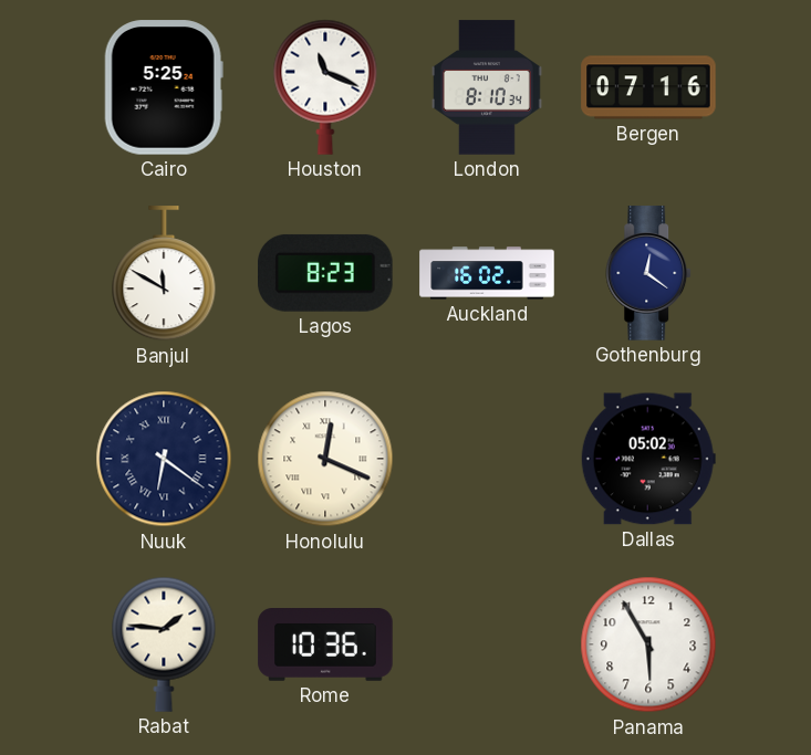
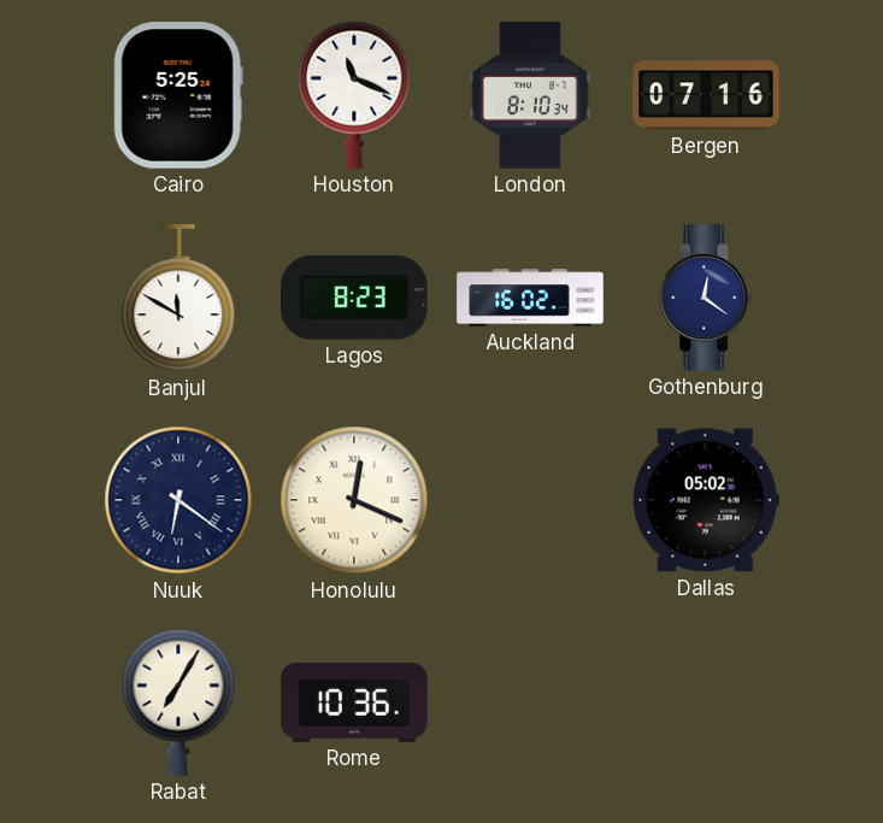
Rabat: 1:46 -> 7:05 (178, 703)
Panama: 5:55 -> none (648, 644)
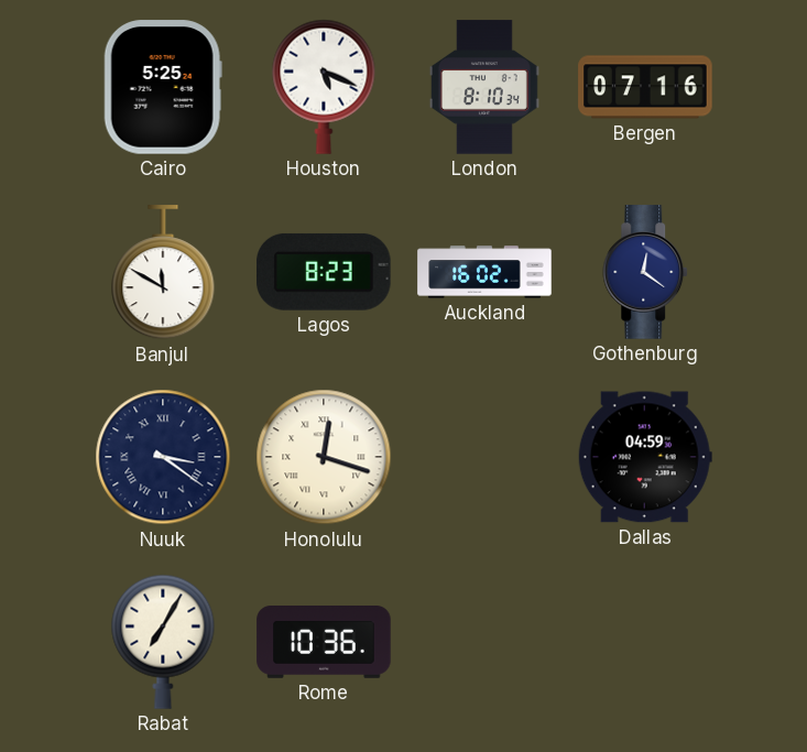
Houston: 11:19 -> 5:19 (324, 87)
Nuuk: 6:21 -> 3:21 (163, 457)
Honolulu: 12:19 -> 12:18 (324, 457)
Dallas: 05:02 -> 04:59 (645, 457)
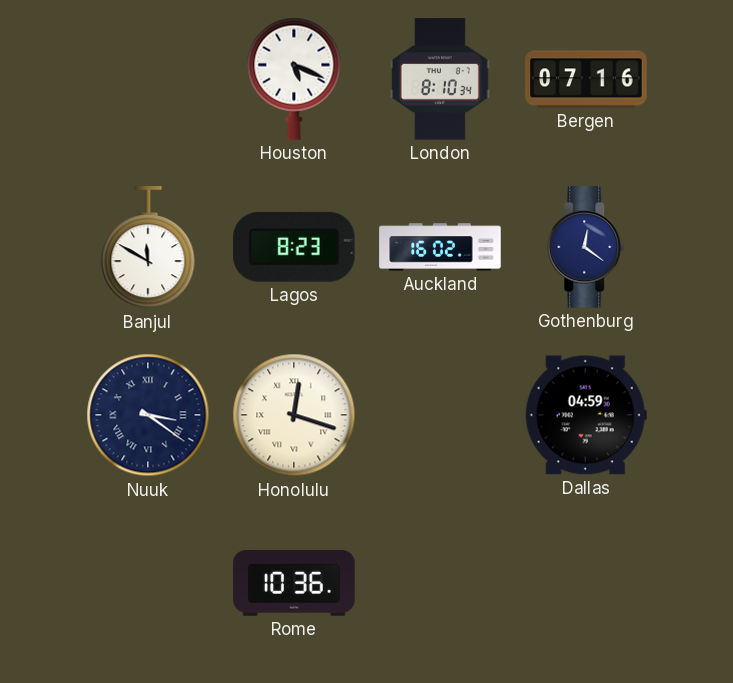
Cairo: 5:25 -> none (163, 87)
Rabat: 7:05 -> none (163, 642)
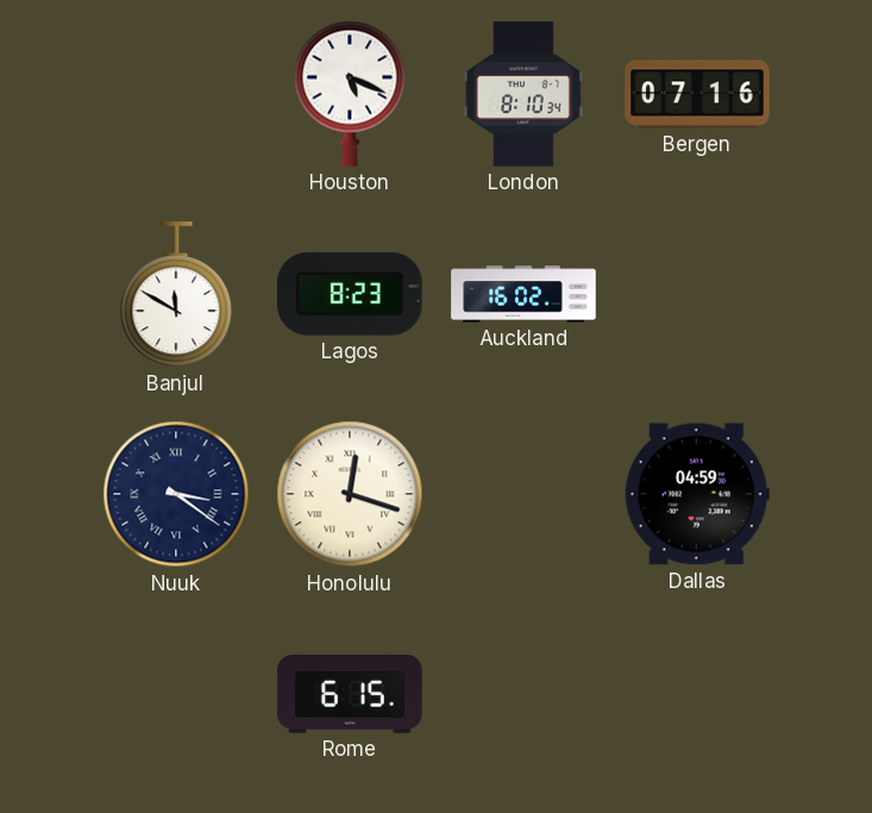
Gothenburg: 12:21 -> none (587, 247)
Rome: 10:36 -> 6:15 (350, 695)
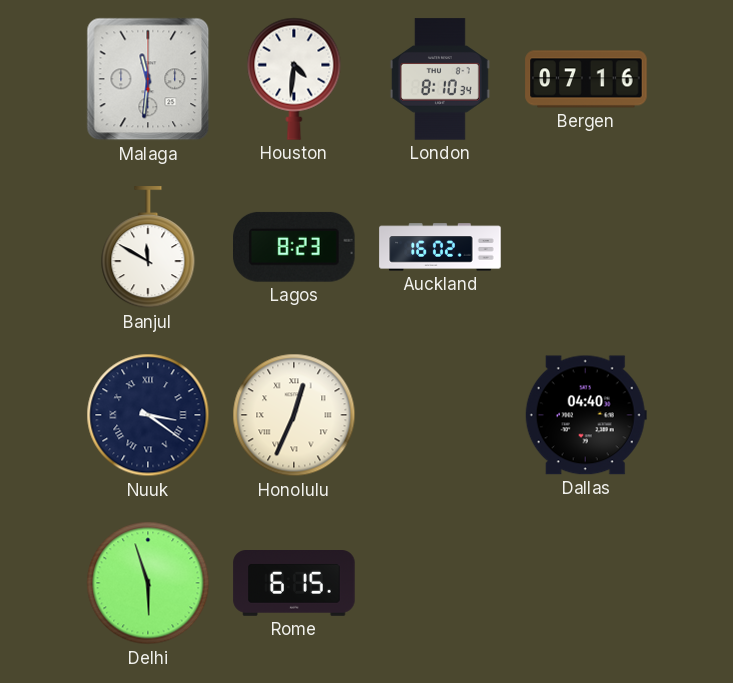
Malaga: none -> 11:31 (148, 79)
Houston: 5:19 -> 4:31 (294, 79)
Honolulu: 12:18 -> 12:34 (294, 415)
Dallas: 04:59 -> 04:40 (586, 415)
Delhi: none -> 5:57 (148, 583)
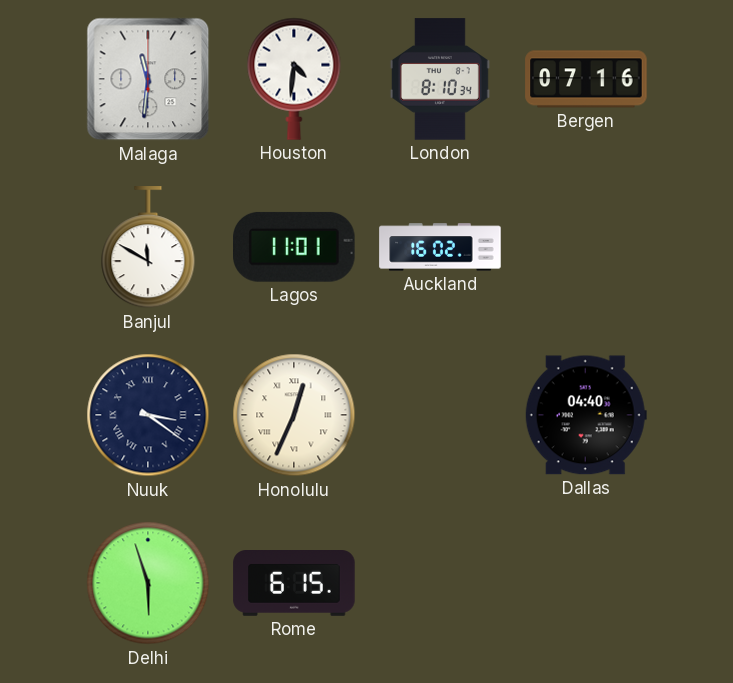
Lagos: 8:23 -> 11:01 (295, 247)
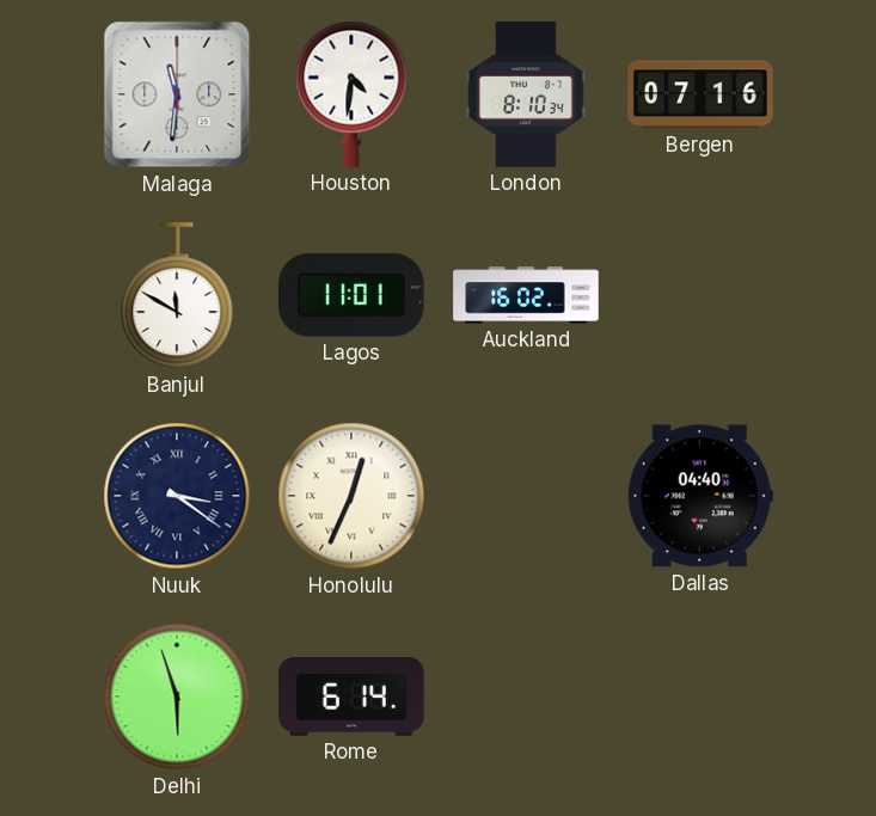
Rome: 6:15 -> 6:14 (351, 698)
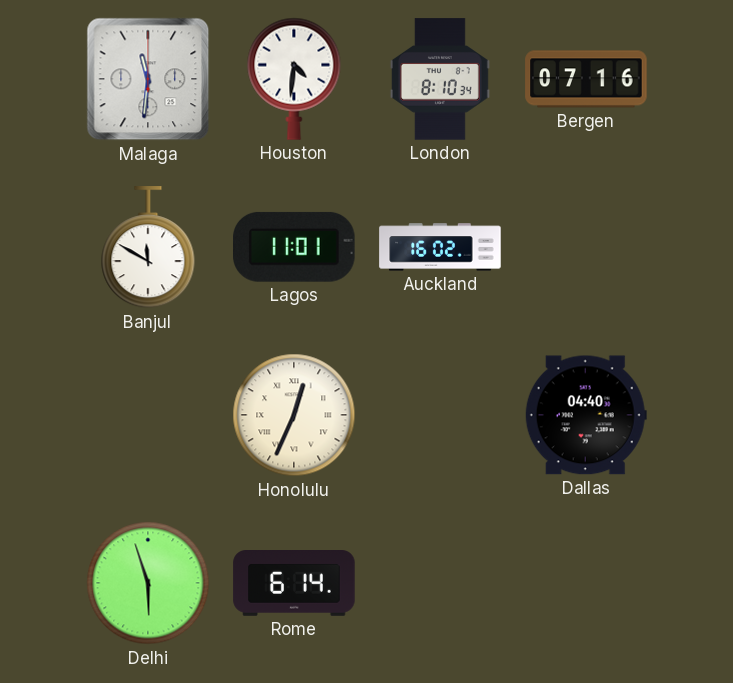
Nuuk: 3:21 -> none (177, 496)
